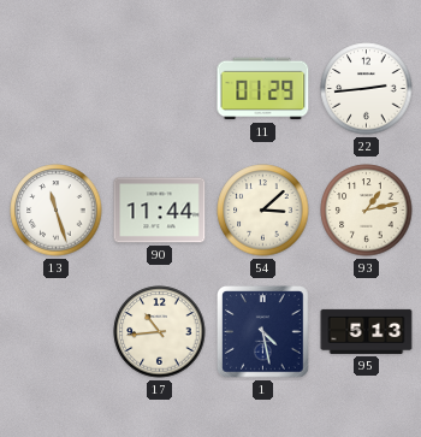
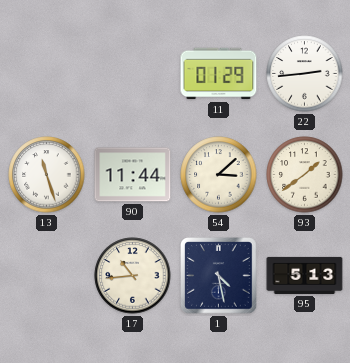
93: 1:13 -> 1:39 (305, 175)
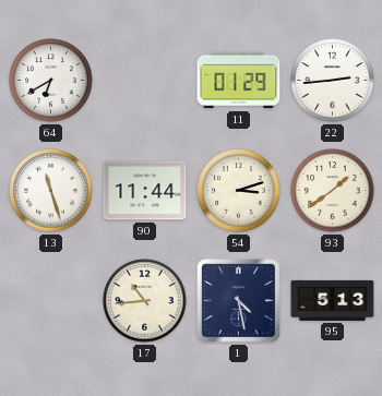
64: none -> 6:40 (51, 81)
54: 3:08 -> 3:12 (239, 191)
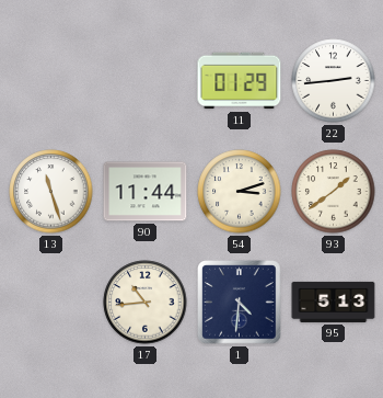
64: 6:40 -> none (51, 81)
1: 4:28 -> 4:31 (240, 303)
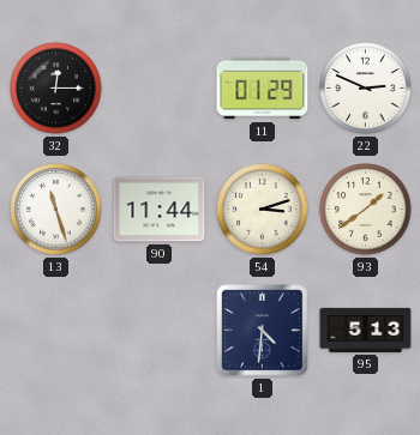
32: none -> 12:15 (56, 89)
22: 2:44 -> 2:49 (366, 89)
17: 10:44 -> none (146, 303)
